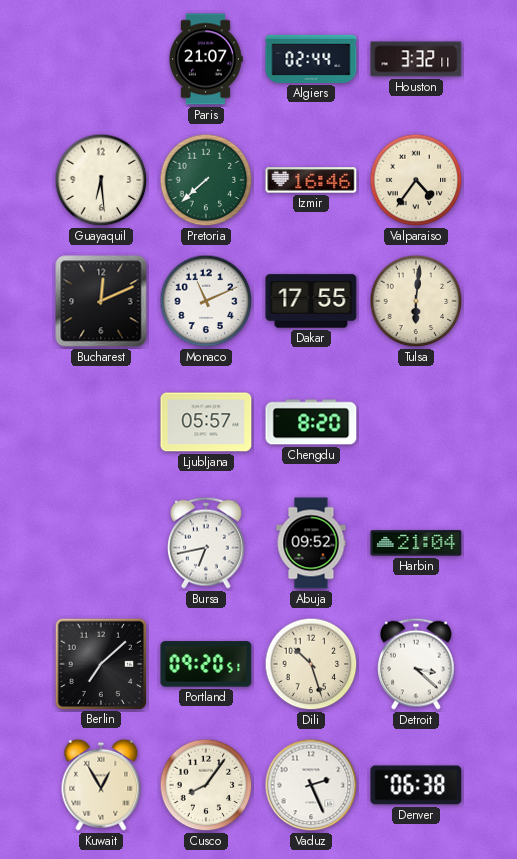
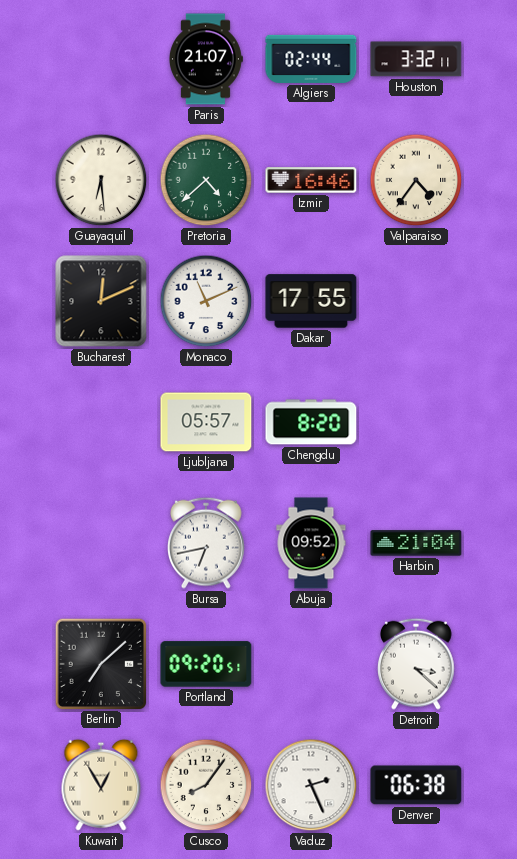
Pretoria: 7:38 -> 4:38 (206, 180)
Tulsa: 6:01 -> none (416, 301)
Dili: 10:27 -> none (311, 664)
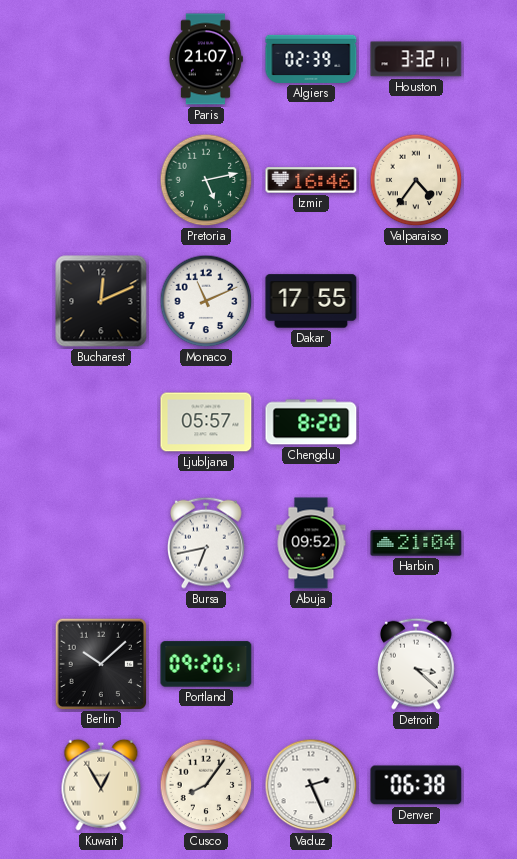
Algiers: 02:44 -> 02:39 (311, 59)
Guayaquil: 6:29 -> none (101, 180)
Pretoria: 4:38 -> 5:13 (206, 180)
Berlin: 7:08 -> 10:08 (100, 663)
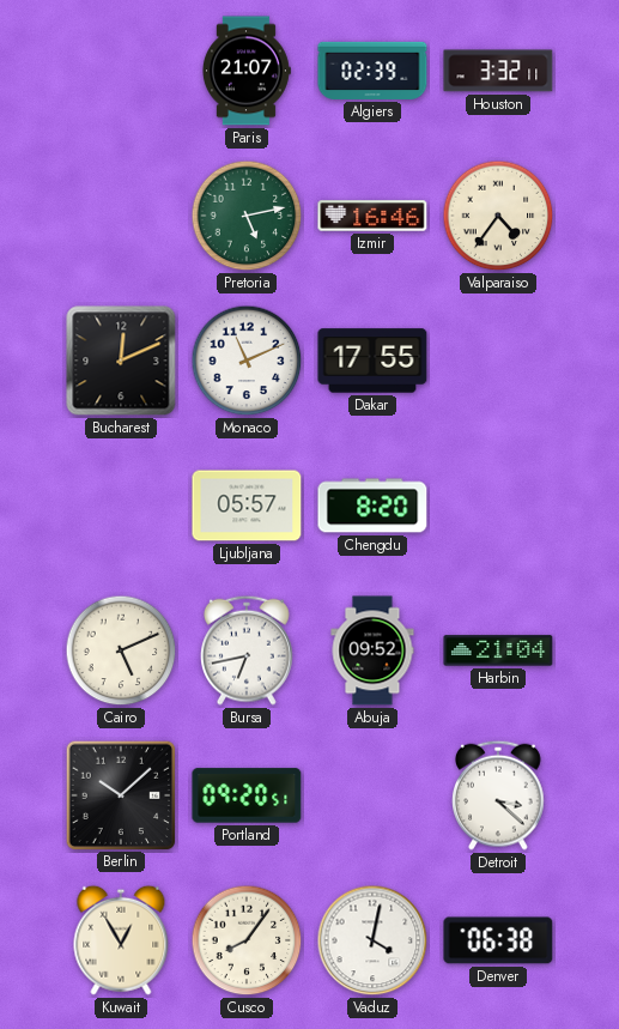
Cairo: none -> 5:11 (121, 650)
Vaduz: 2:26 -> 4:02 (372, 940)
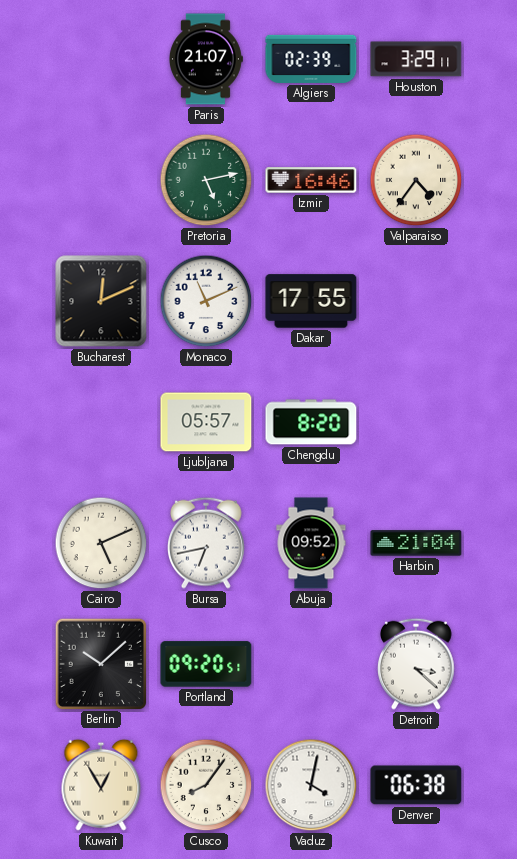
Houston: 3:32 -> 3:29 (416, 59)
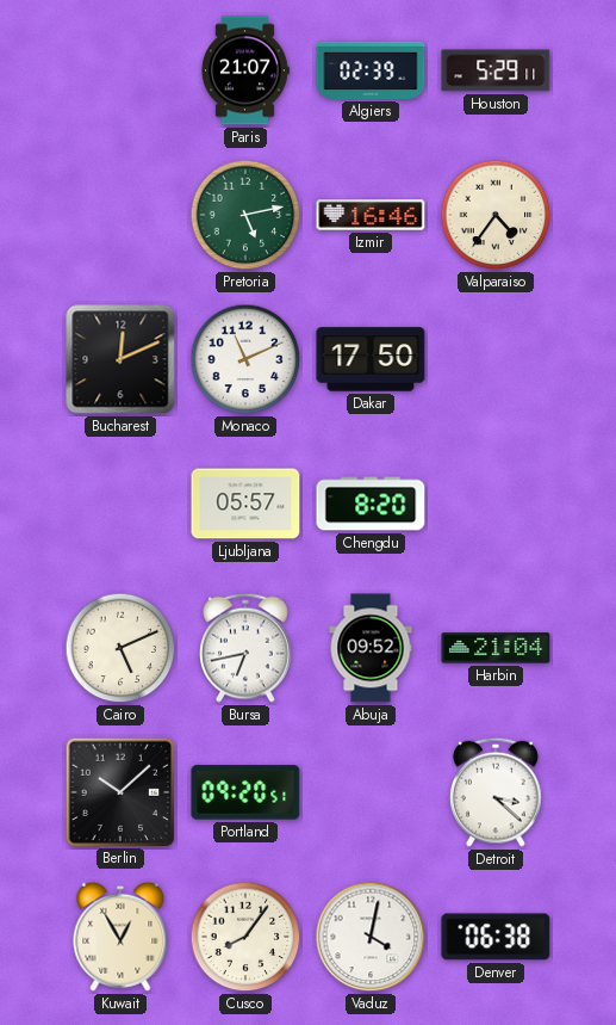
Houston: 3:29 -> 5:29 (496, 70)
Dakar: 17:55 -> 17:50 (371, 359)
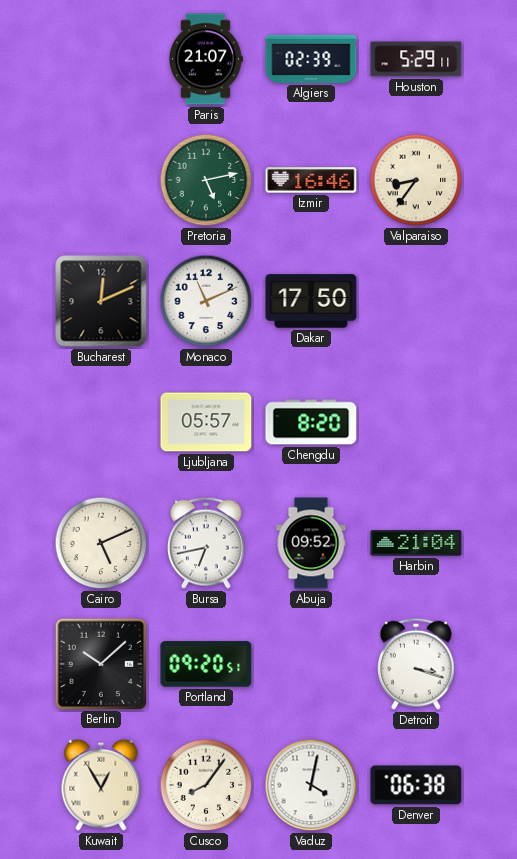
Valparaiso: 4:36 -> 8:36 (416, 180)
Detroit: 3:22 -> 3:18 (417, 664)
